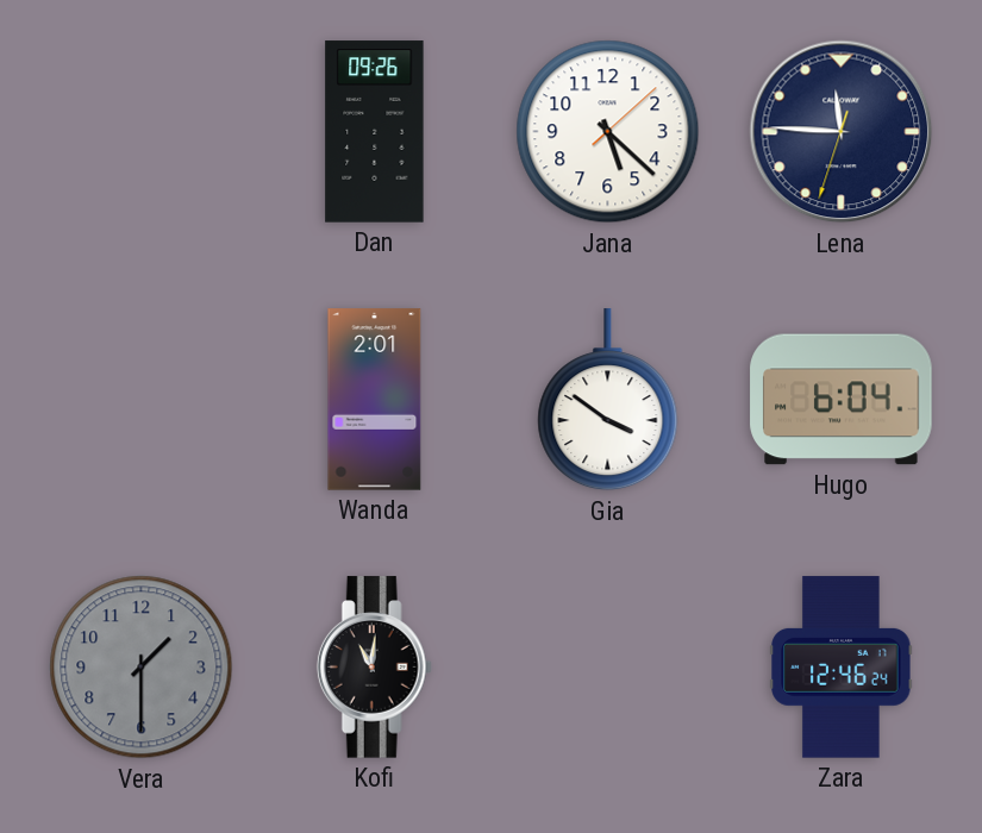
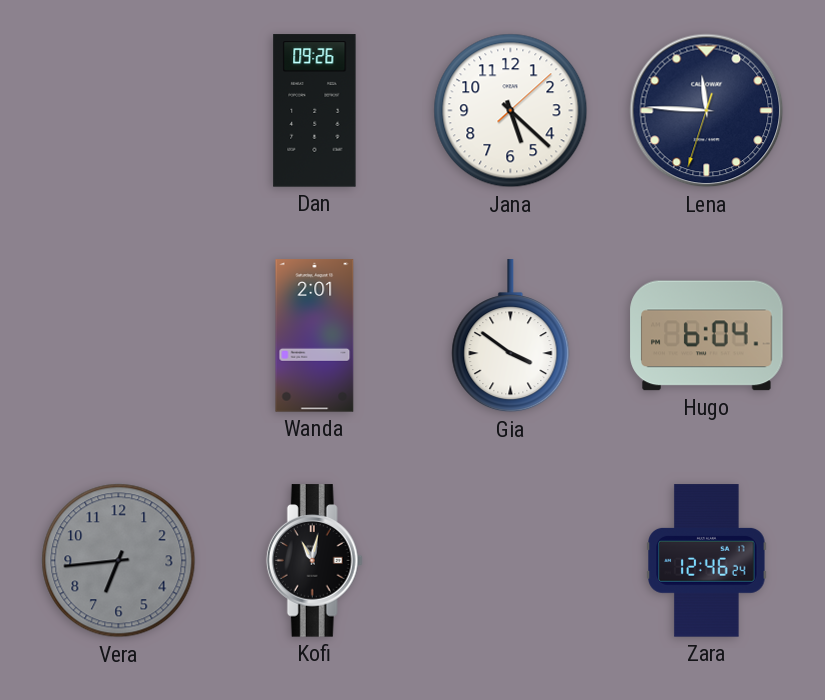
Vera: 1:30 -> 6:44 (119, 561)
Kofi: 11:01 -> 11:02 (314, 561)
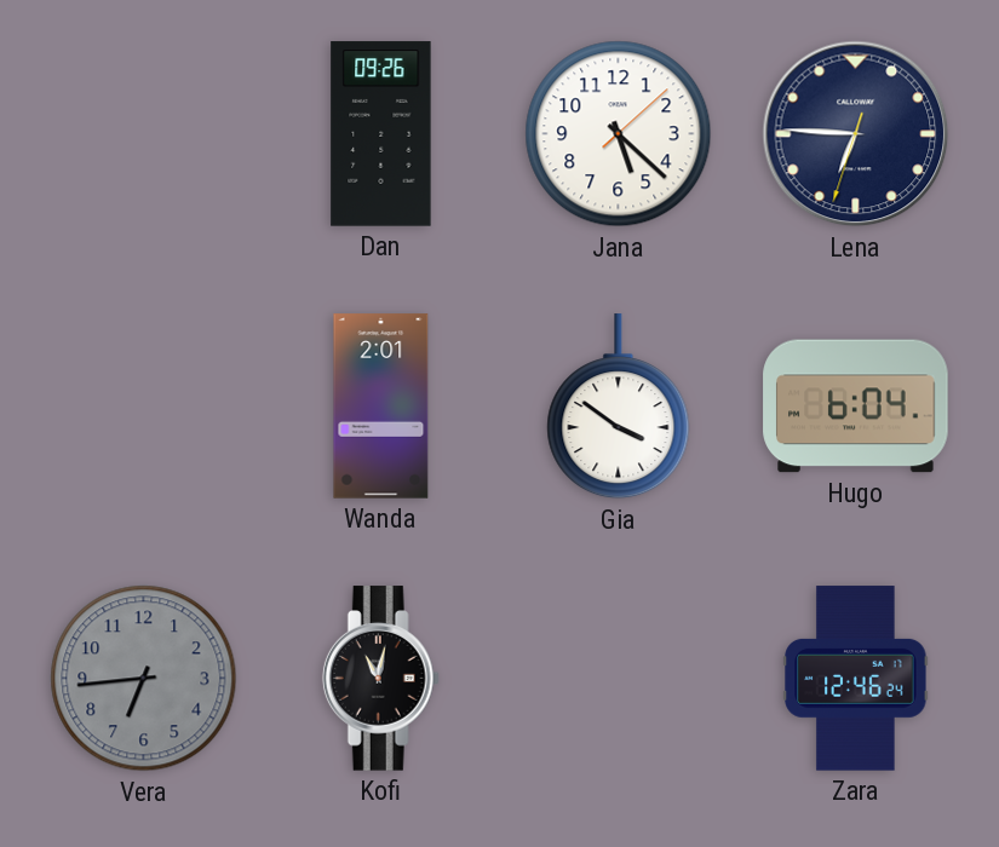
Lena: 11:45 -> 6:45 (856, 134)
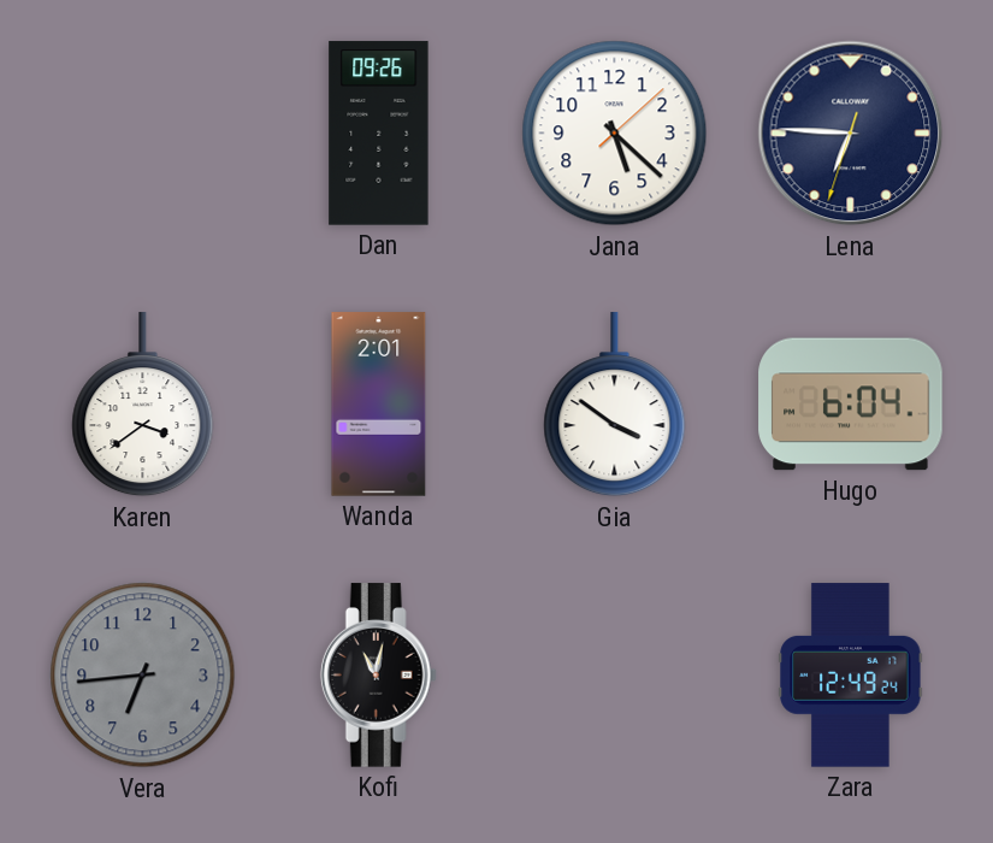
Karen: none -> 3:39 (143, 405)
Zara: 12:46 -> 12:49 (851, 676)
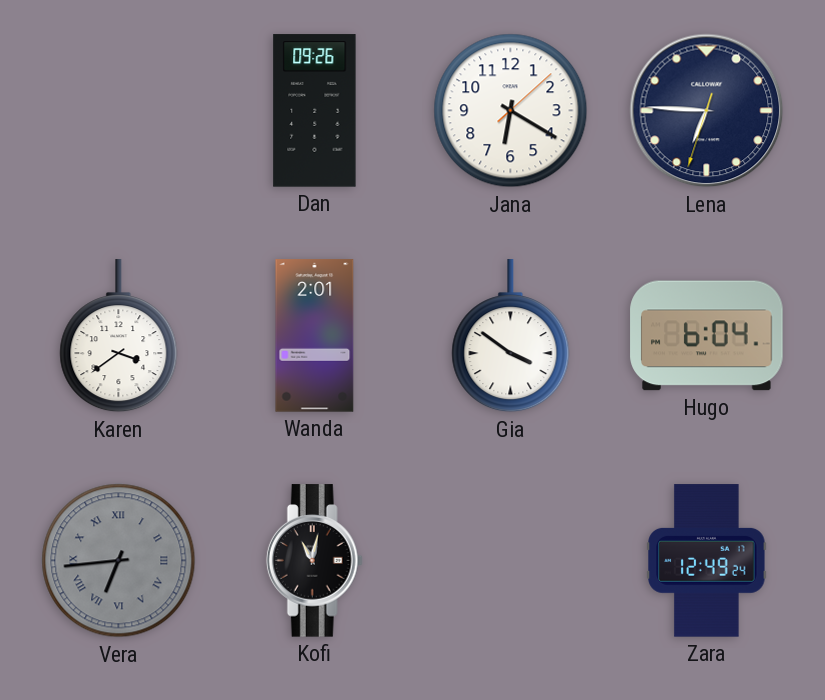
Jana: 5:22 -> 6:20 (511, 111)
Vera numerals: Arabic -> Roman (119, 561)
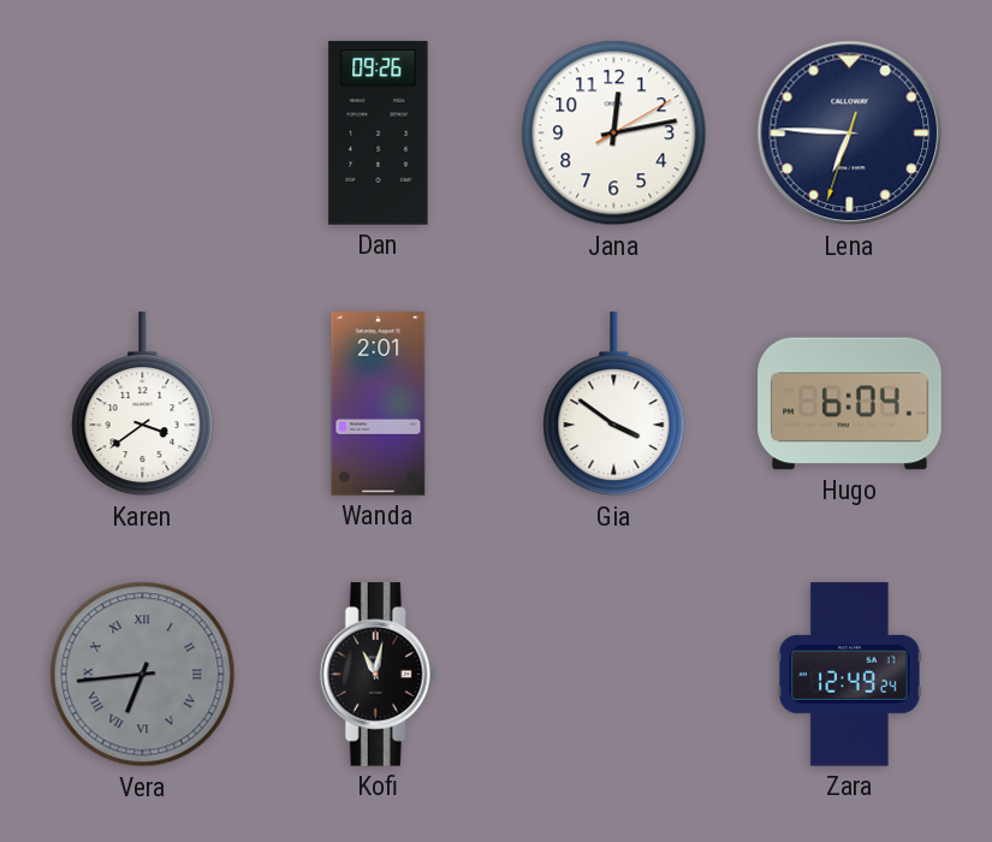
Jana: 6:20 -> 12:13 (614, 134)
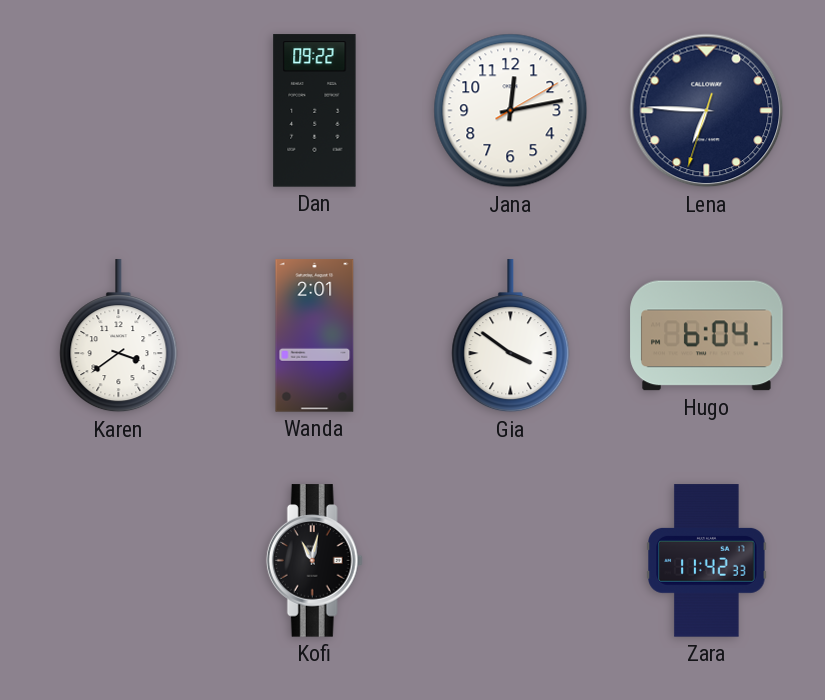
Dan: 09:26 -> 09:22 (315, 111)
Vera: 6:44 -> none (143, 675)
Zara: 12:49 -> 11:42 (707, 561)
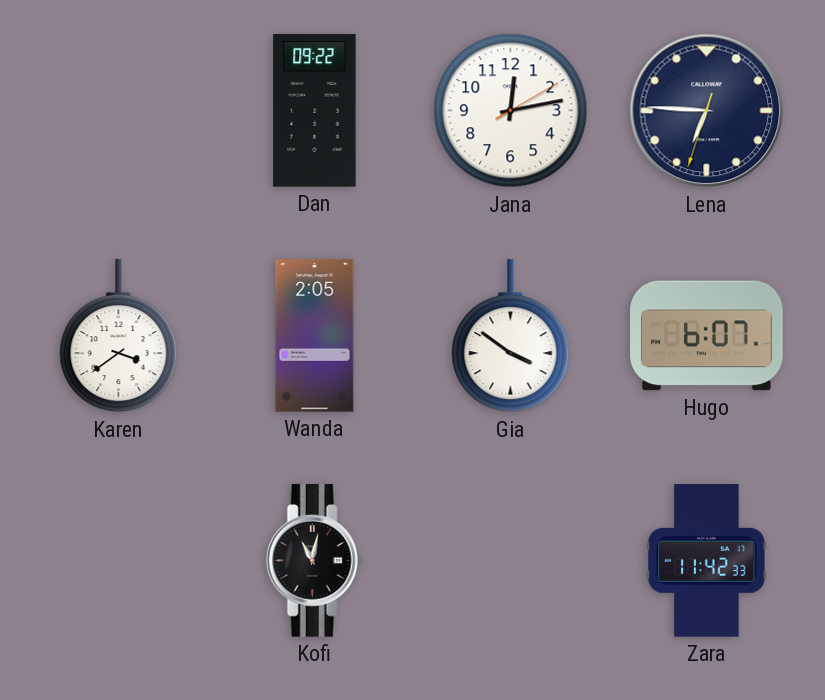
Wanda: 2:01 -> 2:05 (315, 336)
Hugo: 6:04 -> 6:07 (707, 336)
